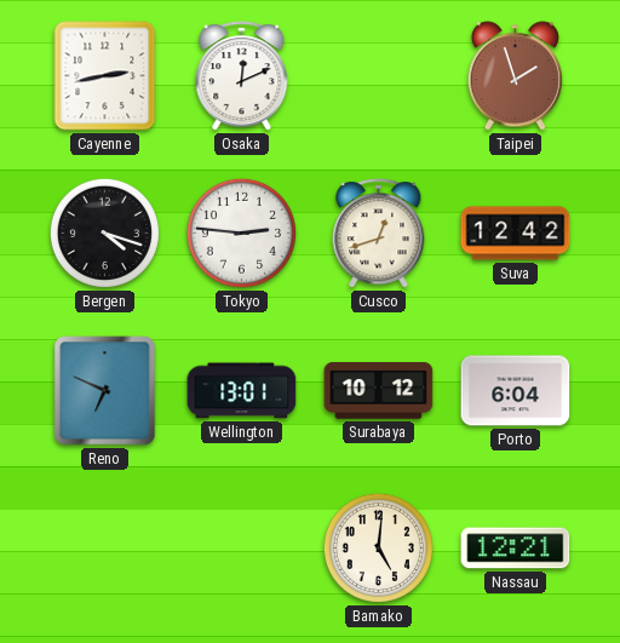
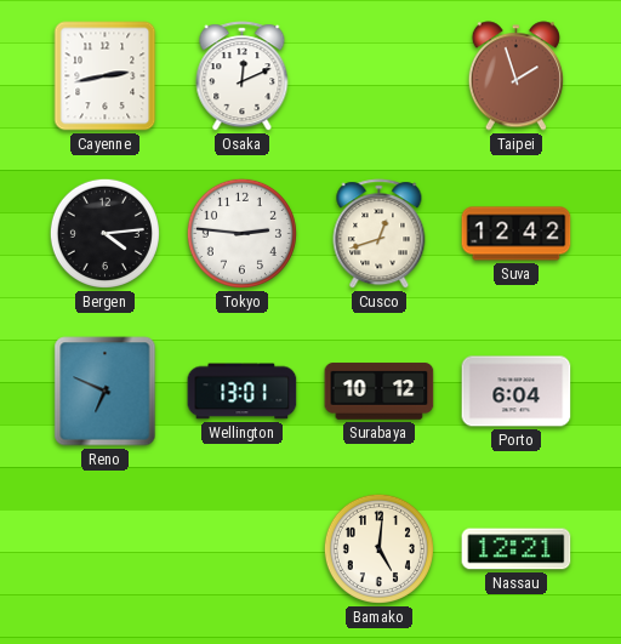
Bergen: 4:18 -> 4:14 (104, 233)
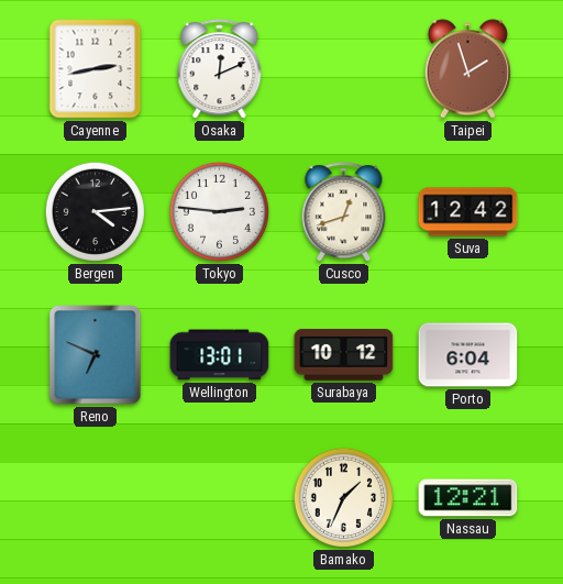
Bamako: 5:01 -> 1:34 (343, 497)
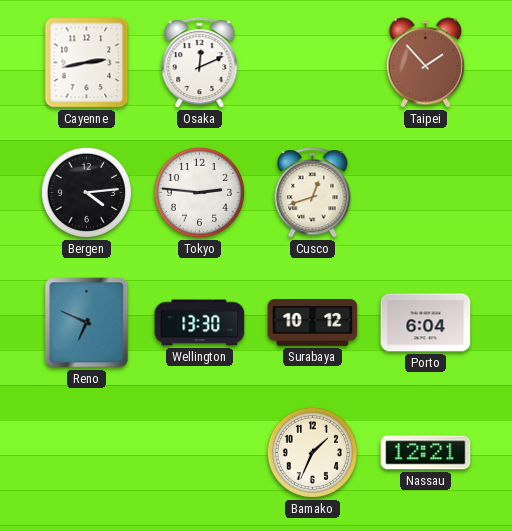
Taipei: 1:57 -> 1:53 (425, 63)
Suva: 12:42 -> none (468, 212)
Wellington: 13:01 -> 13:30 (200, 323)
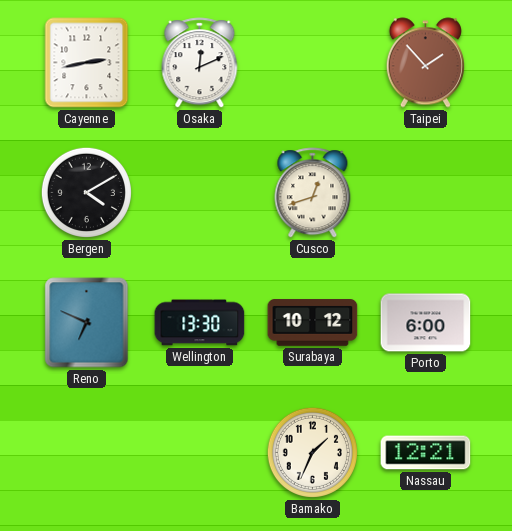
Bergen: 4:14 -> 4:10 (86, 192)
Tokyo: 2:46 -> none (199, 192)
Porto: 6:04 -> 6:00 (426, 323)
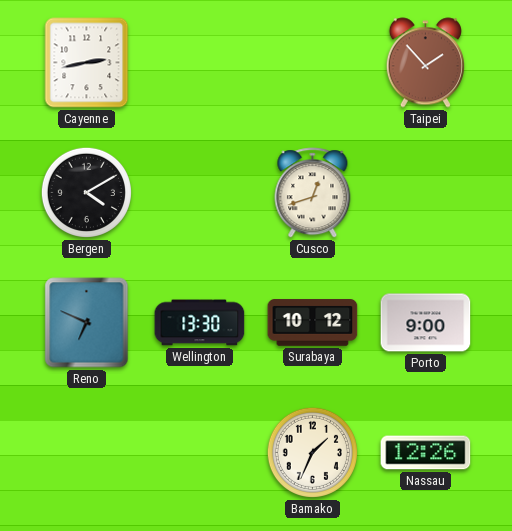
Osaka: 12:11 -> none (200, 63)
Porto: 6:00 -> 9:00 (426, 323)
Nassau: 12:21 -> 12:26 (426, 453)
